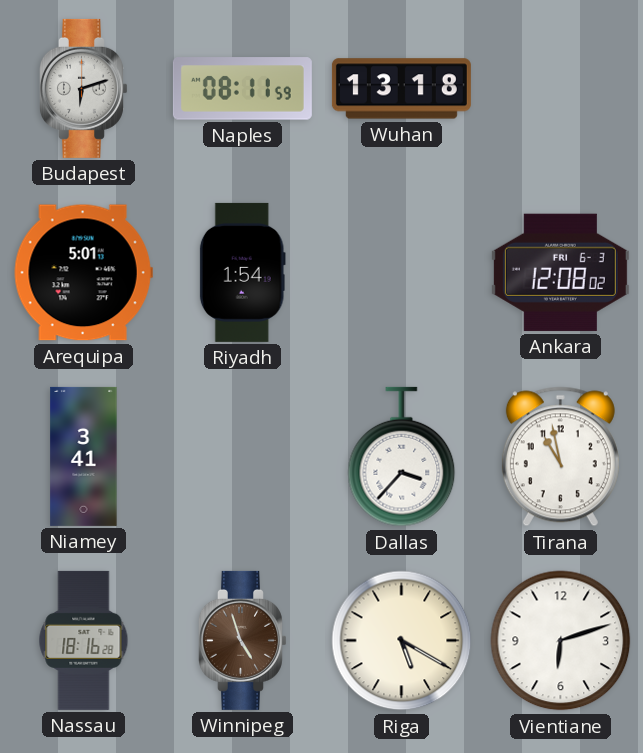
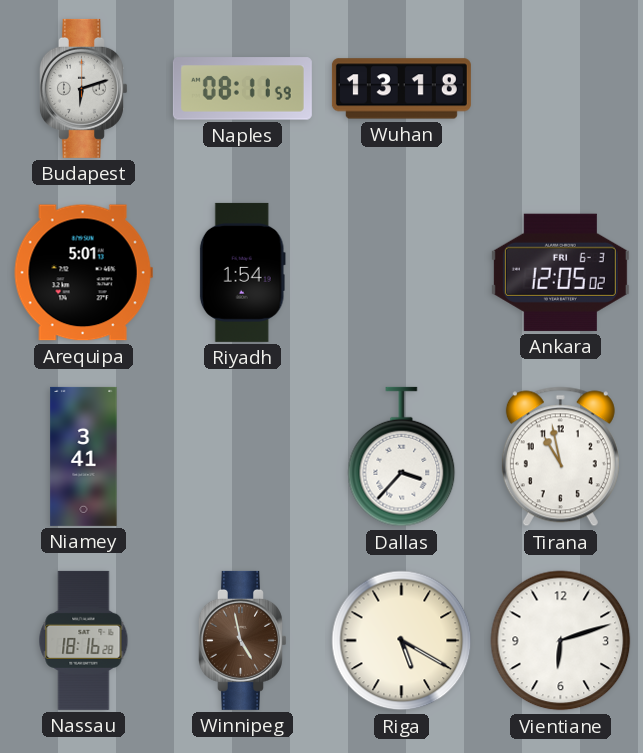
Ankara: 12:08 -> 12:05 (560, 272)
Winnipeg: 4:57 -> 4:58 (242, 640)
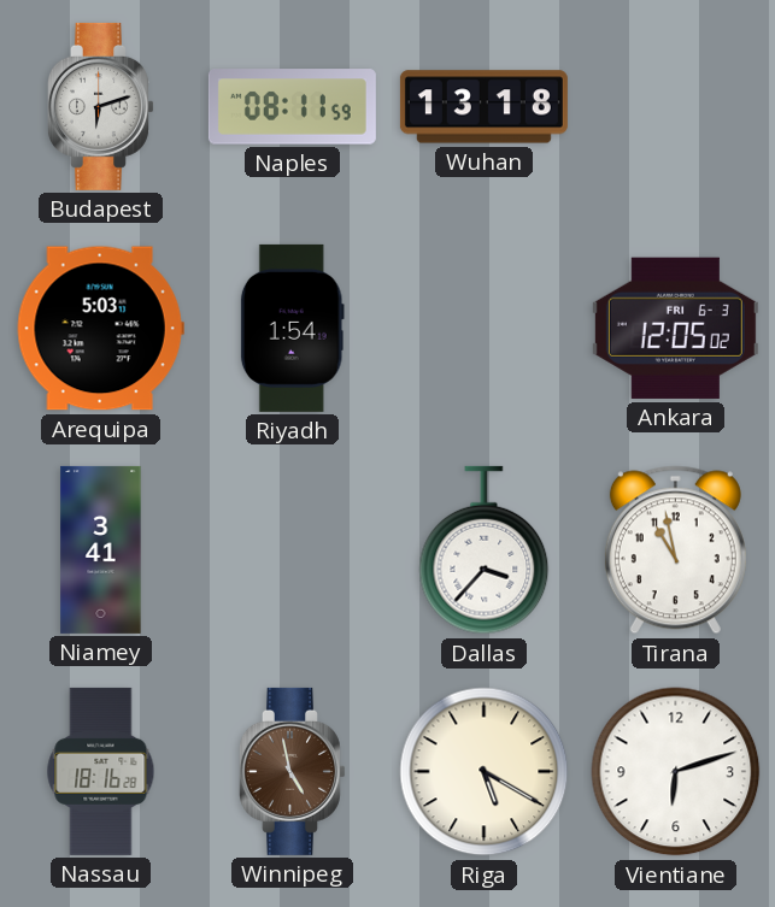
Arequipa: 5:01 -> 5:03 (100, 329)
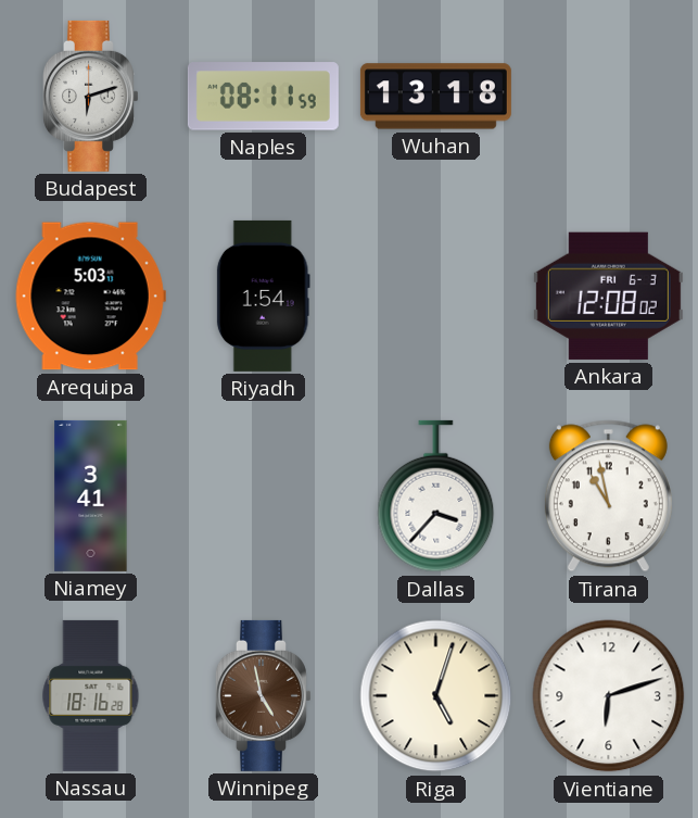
Ankara: 12:05 -> 12:08 (608, 295)
Riga: 5:20 -> 5:03 (436, 696)
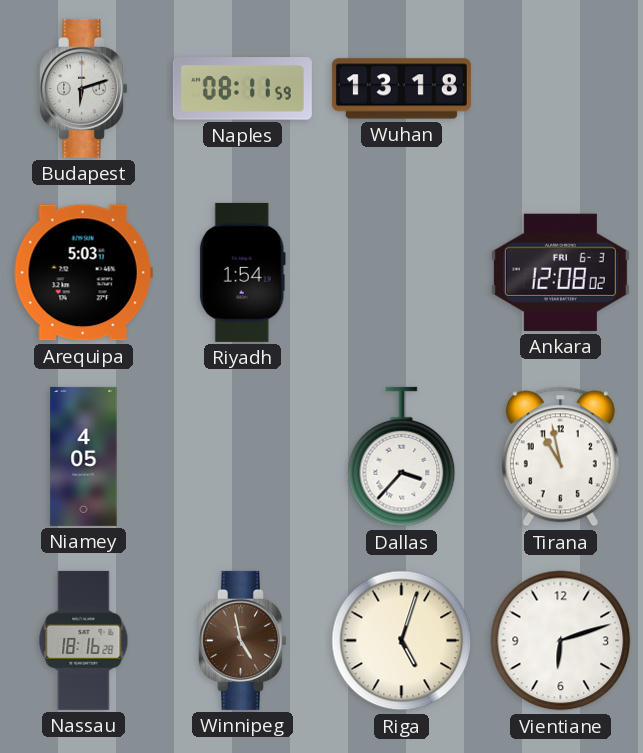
Niamey: 3:41 -> 4:05 (84, 456)
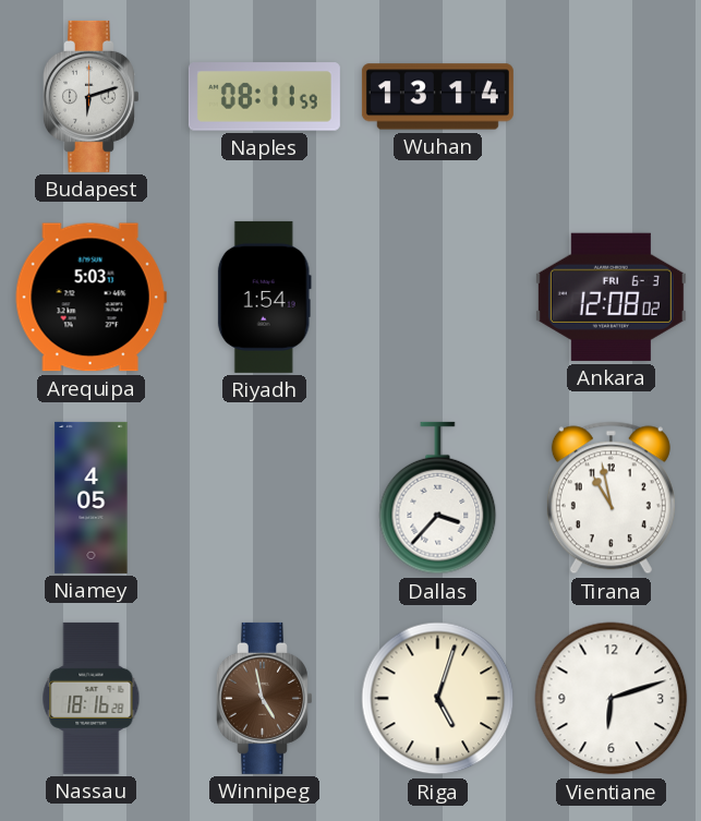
Wuhan: 13:18 -> 13:14 (437, 97)
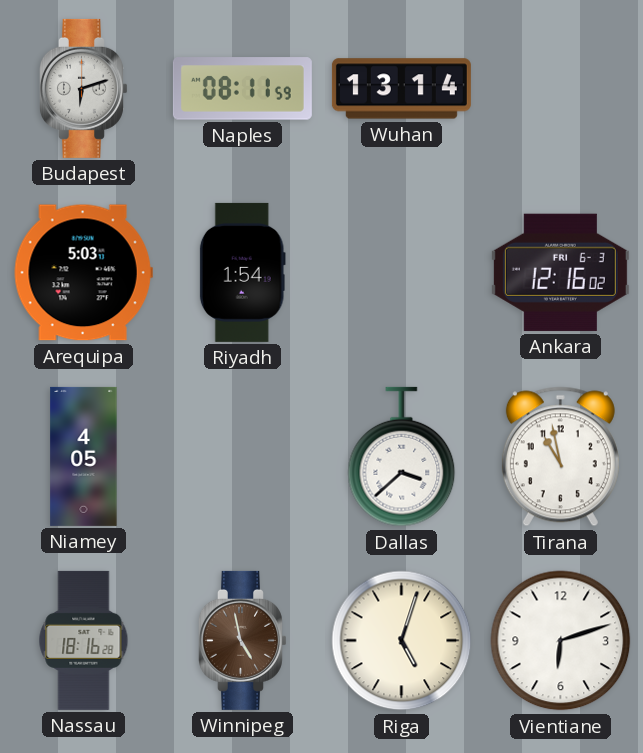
Ankara: 12:08 -> 12:16 (560, 272)
Dallas: 3:37 -> 3:38 (402, 457)
